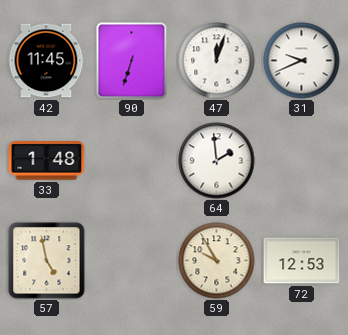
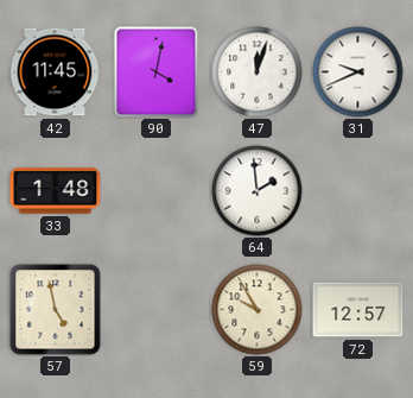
90: 6:33 -> 4:02 (157, 72)
72: 12:53 -> 12:57 (358, 310)
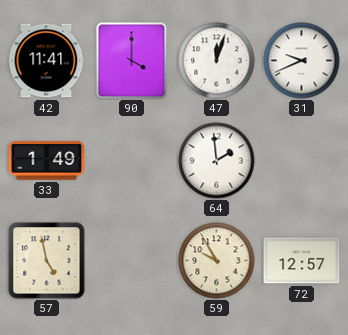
42: 11:45 -> 11:41 (47, 61)
90: 4:02 -> 4:00 (132, 61)
33: 1:48 -> 1:49 (47, 161)
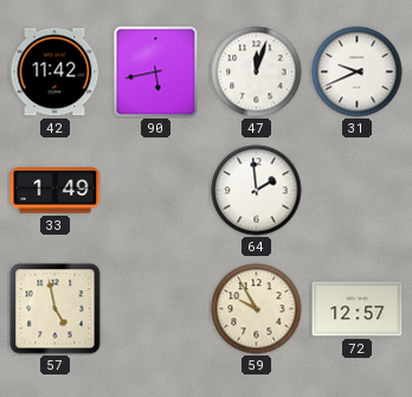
42: 11:41 -> 11:42 (56, 72)
90: 4:00 -> 5:43 (156, 72)
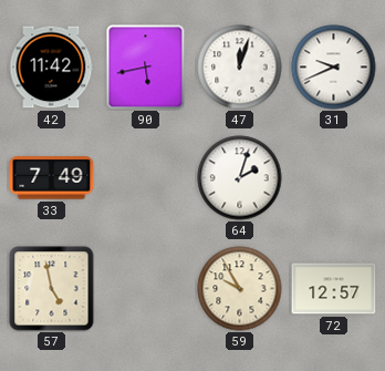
33: 1:49 -> 7:49 (52, 178)
64: 1:59 -> 2:03 (240, 178)
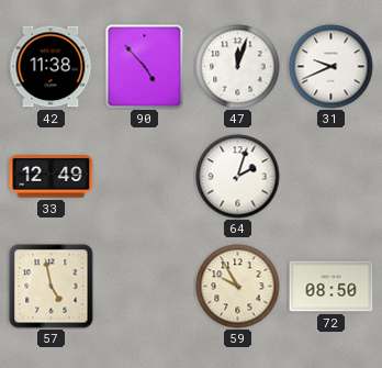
42: 11:42 -> 11:38 (52, 67)
90: 5:43 -> 4:53 (145, 67)
33: 7:49 -> 12:49 (52, 177)
72: 12:57 -> 08:50 (332, 287)
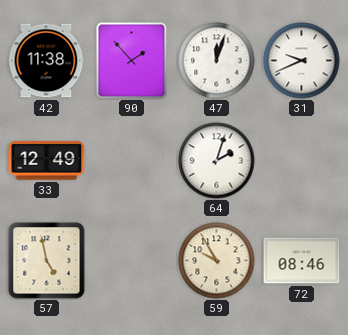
90: 4:53 -> 1:53 (132, 61)
72: 08:50 -> 08:46 (302, 261)
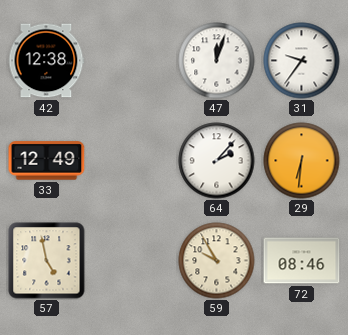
42: 11:38 -> 12:38 (47, 61)
90: 1:53 -> none (132, 61)
31: 9:41 -> 9:36 (302, 61)
64: 2:03 -> 2:07 (217, 161)
29: none -> 6:31 (302, 161)
